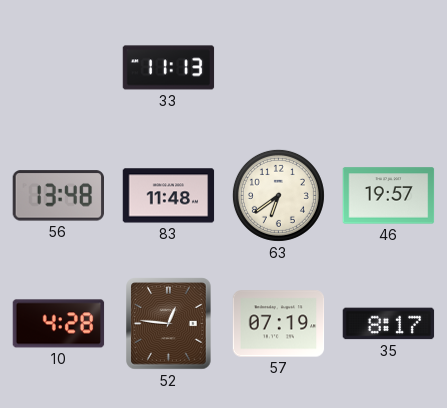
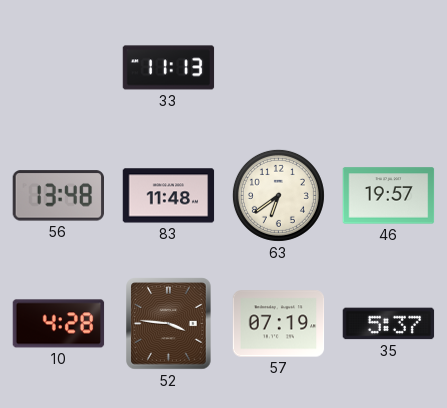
52: 12:46 -> 3:46 (169, 324)
35: 8:17 -> 5:37 (389, 324)
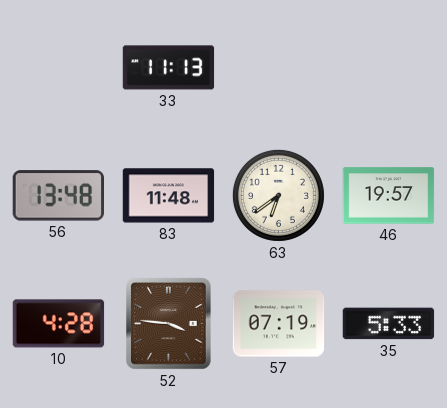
35: 5:37 -> 5:33 (389, 324)
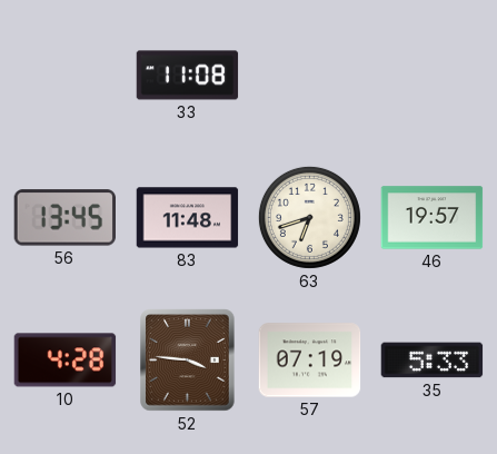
33: 11:13 -> 11:08 (188, 76)
56: 13:48 -> 13:45 (66, 218)
63: 6:39 -> 6:42 (309, 217)
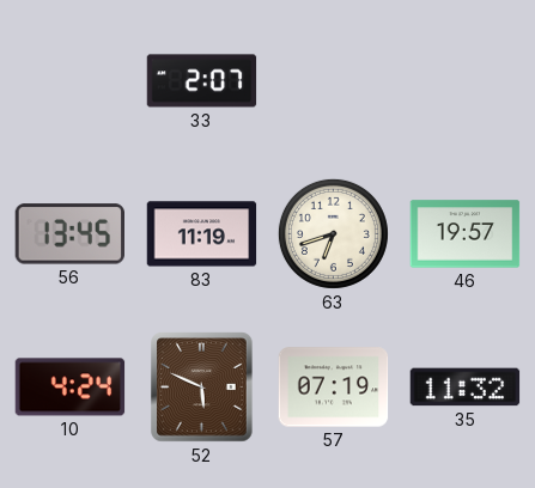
33: 11:08 -> 2:07 (202, 81)
83: 11:48 -> 11:19 (202, 234)
10: 4:28 -> 4:24 (71, 388)
52: 3:46 -> 5:49 (202, 388)
35: 5:33 -> 11:32 (466, 388)
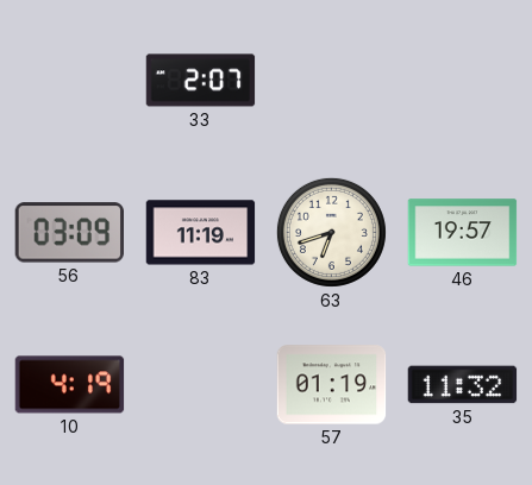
56: 13:45 -> 03:09 (70, 233)
10: 4:24 -> 4:19 (70, 385)
52: 5:49 -> none (202, 388)
57: 07:19 -> 01:19 (332, 385)
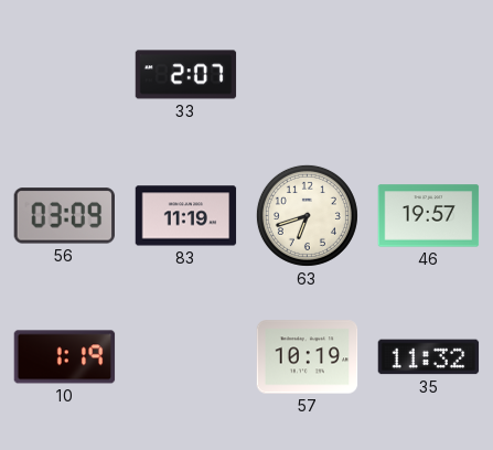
10: 4:19 -> 1:19 (65, 357)
57: 01:19 -> 10:19 (308, 357)
